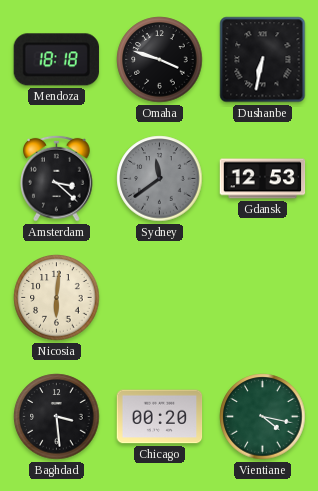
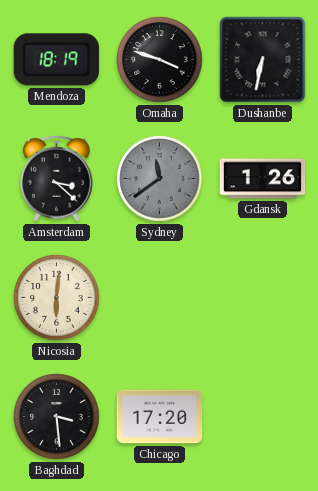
Mendoza: 18:18 -> 18:19 (56, 60)
Gdansk: 12:53 -> 1:26 (263, 179)
Chicago: 00:20 -> 17:20 (160, 417)
Vientiane: 4:17 -> none (263, 417)
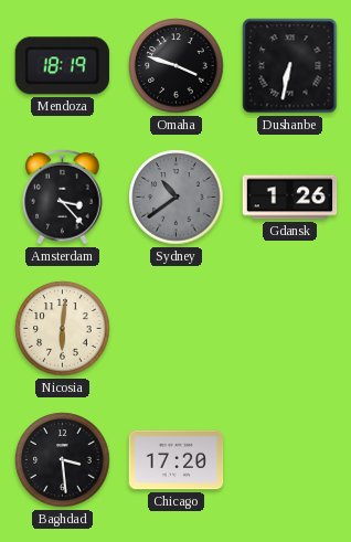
Amsterdam: 3:22 -> 3:23 (63, 196)
Sydney: 11:39 -> 10:39 (177, 198)
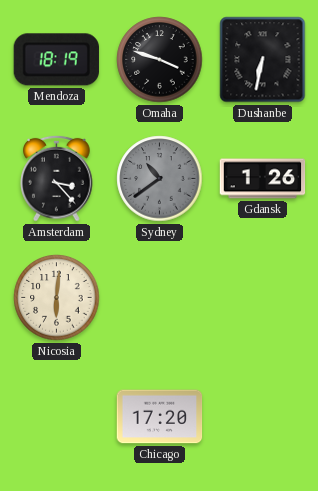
Baghdad: 3:29 -> none (63, 460)
